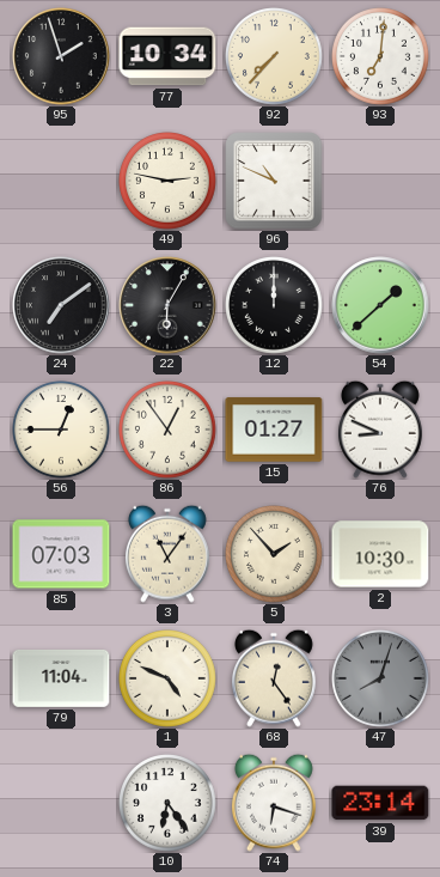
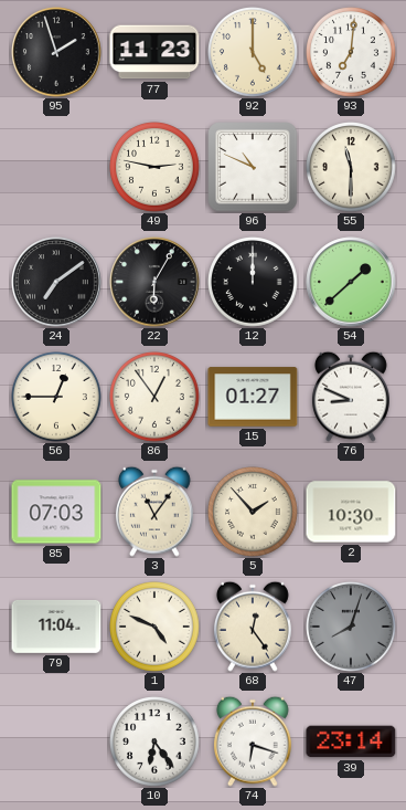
77: 10:34 -> 11:23 (154, 52)
92: 7:37 -> 5:00 (254, 53)
55: none -> 11:30 (352, 168)
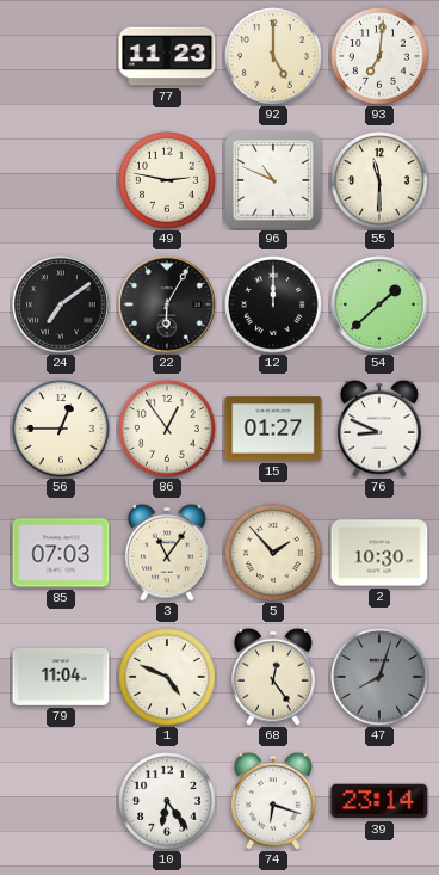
95: 1:57 -> none (56, 52)
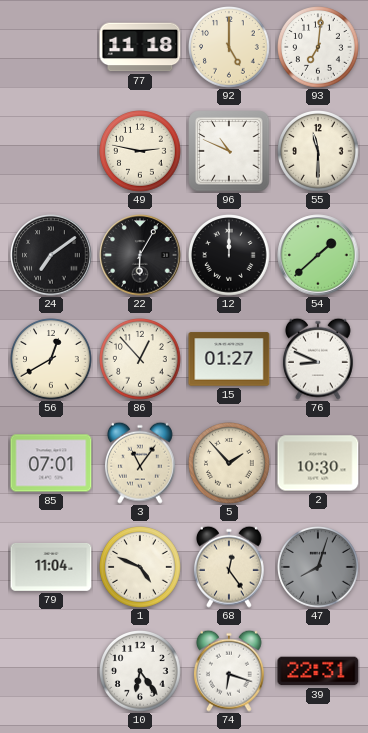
77: 11:23 -> 11:18 (140, 47)
56: 12:45 -> 12:40 (52, 360)
86: 12:54 -> 12:53 (141, 360)
85: 07:03 -> 07:01 (51, 463)
39: 23:14 -> 22:31 (318, 671)
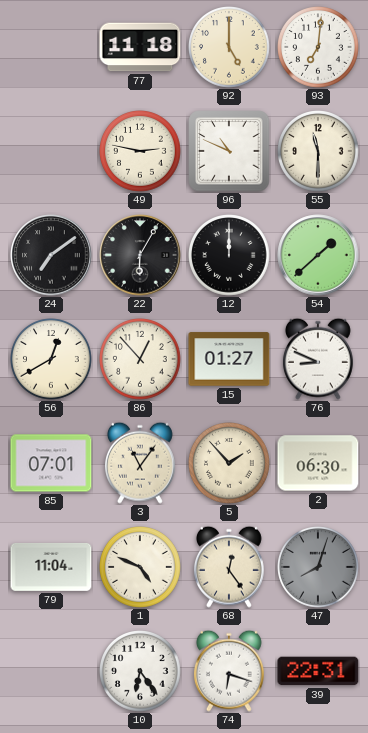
2: 10:30 -> 06:30 (318, 463)
